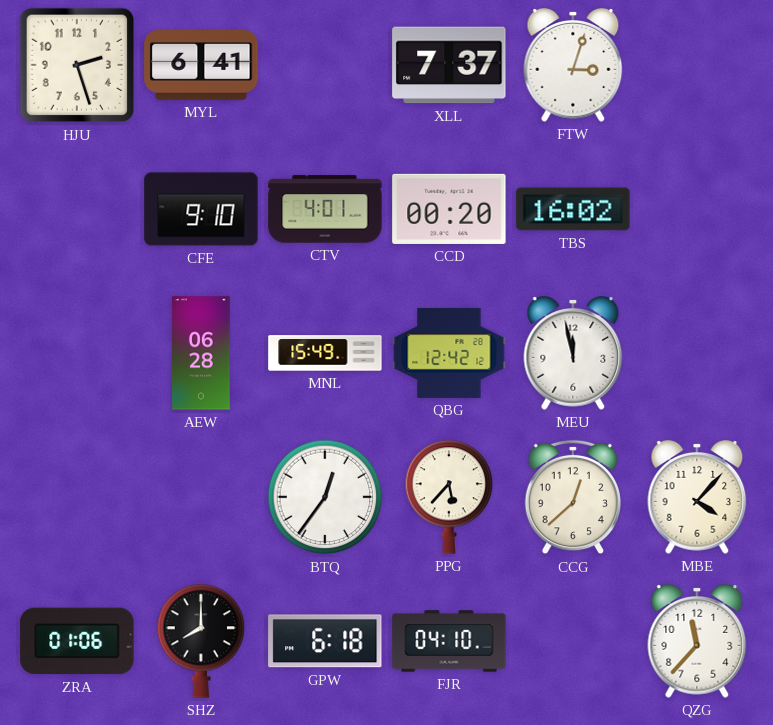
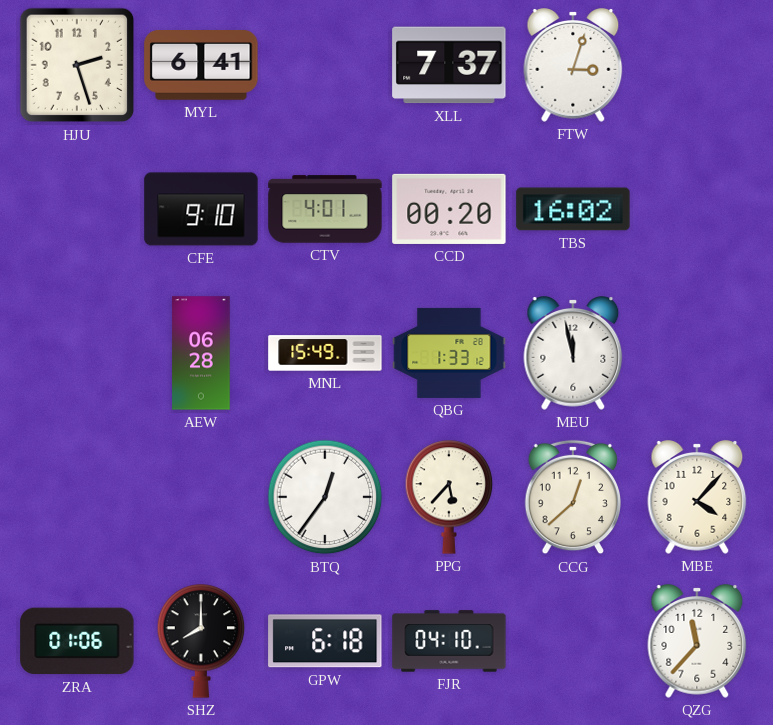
QBG: 12:42 -> 1:33 (449, 353)
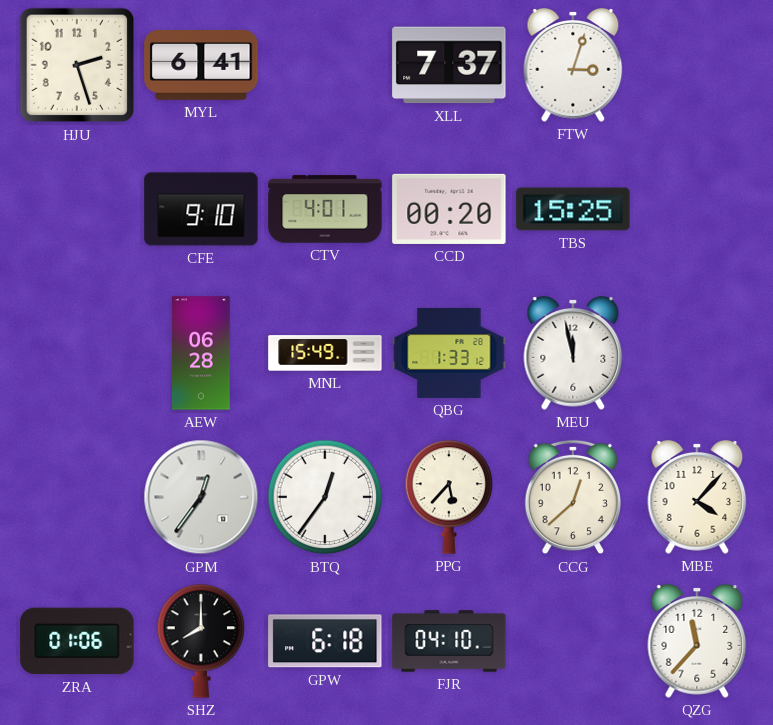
TBS: 16:02 -> 15:25 (573, 209)
GPM: none -> 12:36 (201, 497)
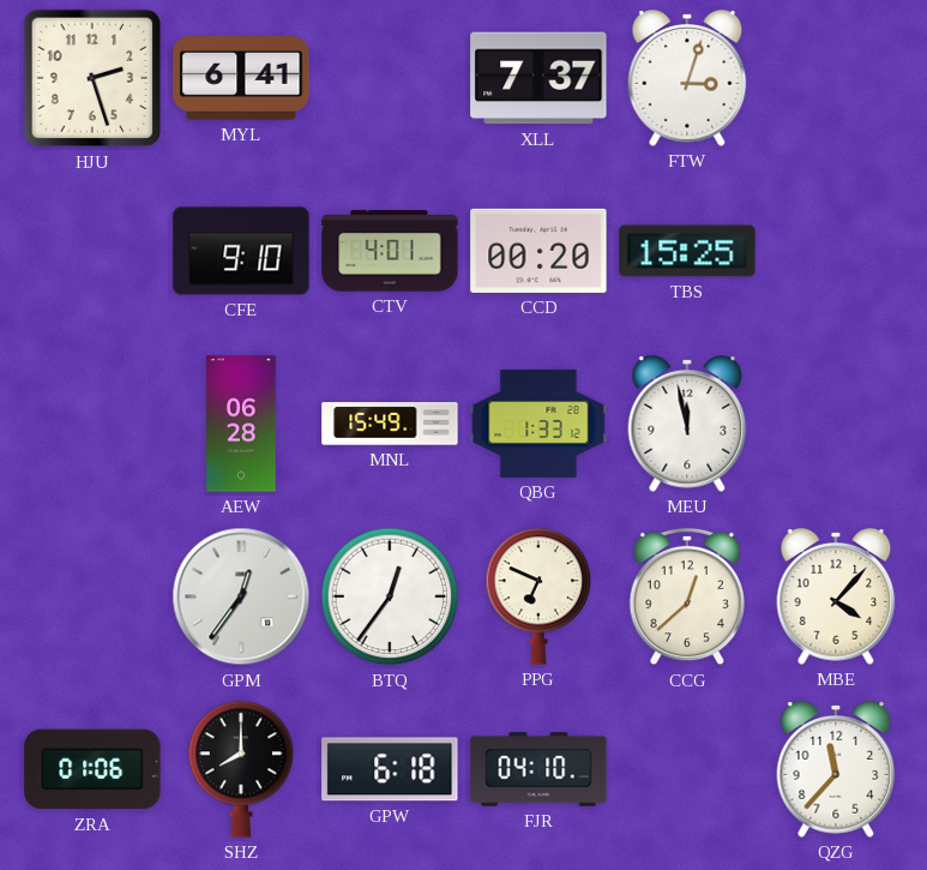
PPG: 5:37 -> 6:49 (538, 596)
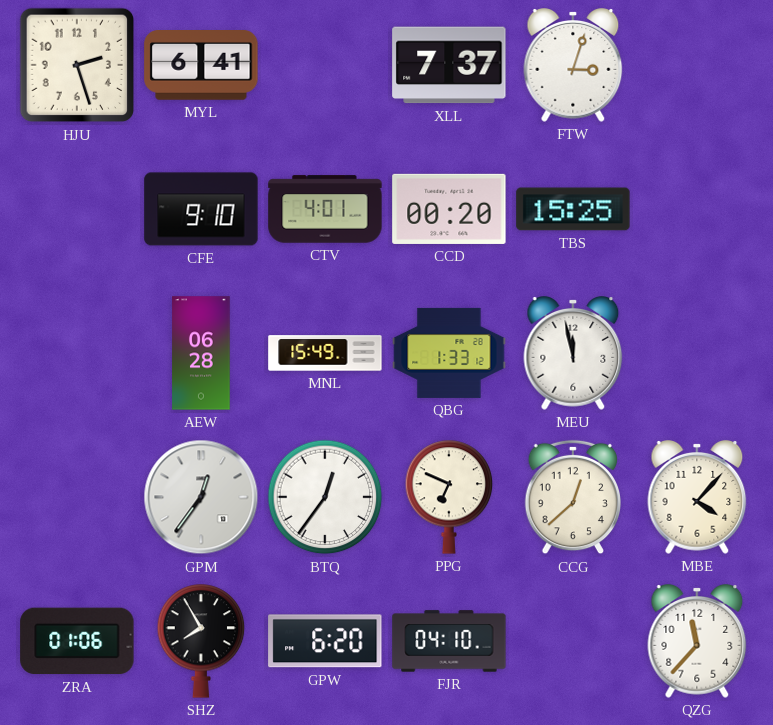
SHZ: 8:00 -> 7:55 (201, 641)
GPW: 6:18 -> 6:20 (325, 641)
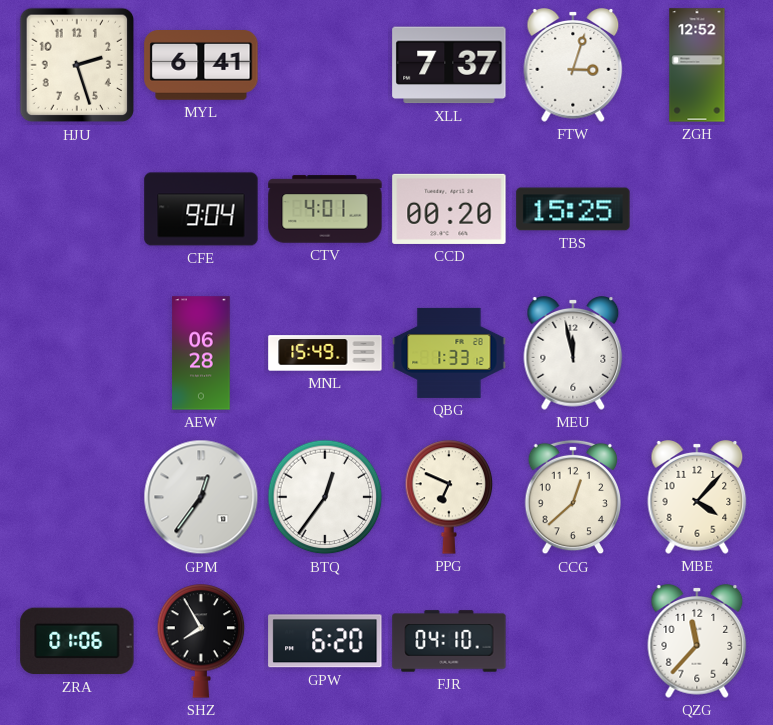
ZGH: none -> 12:52 (697, 65)
CFE: 9:10 -> 9:04 (201, 209)
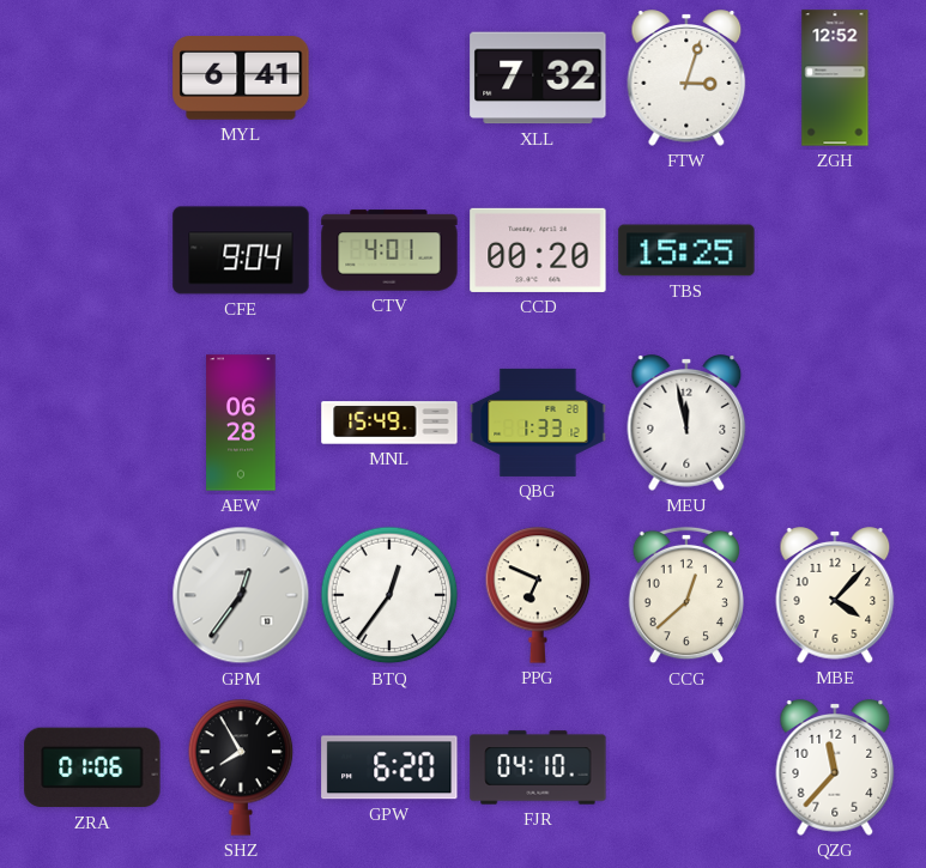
HJU: 2:27 -> none (77, 65)
XLL: 7:37 -> 7:32 (538, 78)
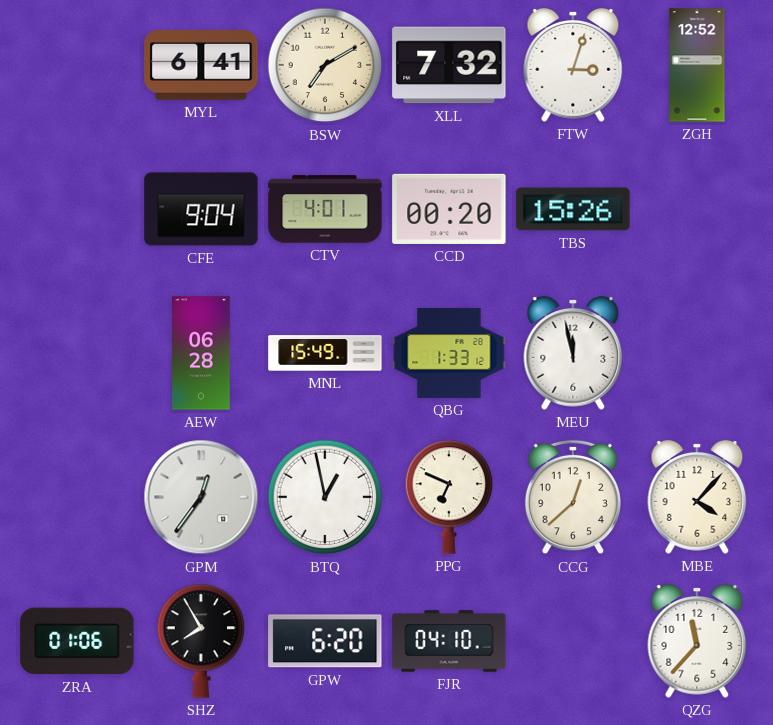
BSW: none -> 7:10 (325, 65)
TBS: 15:25 -> 15:26 (573, 209)
BTQ: 12:36 -> 12:58 (325, 497)
